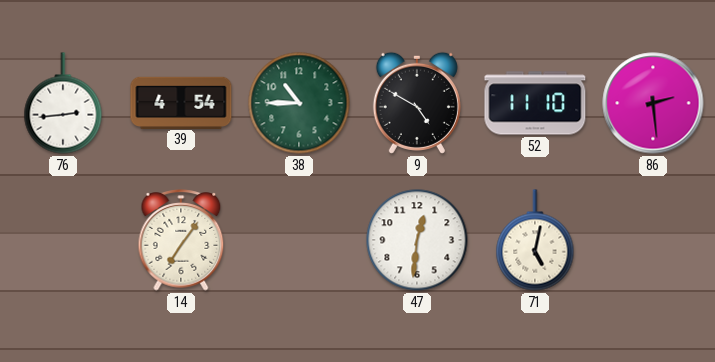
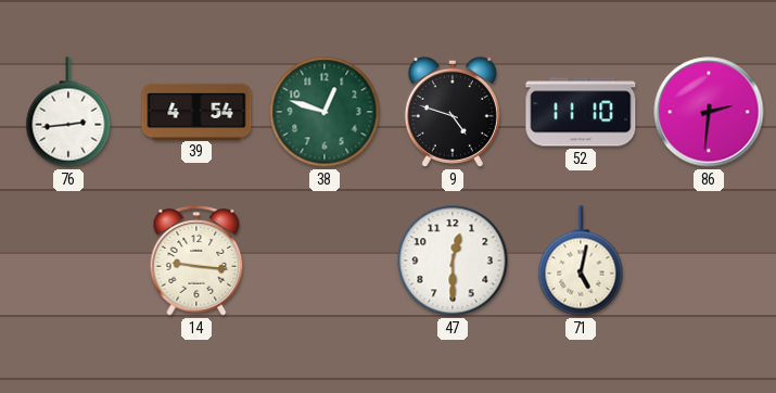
38: 10:45 -> 12:48 (325, 112)
9: 4:50 -> 4:48 (453, 112)
86: 2:29 -> 2:31 (709, 112)
14: 7:06 -> 9:16 (196, 261)
47: 12:31 -> 12:30 (453, 261)
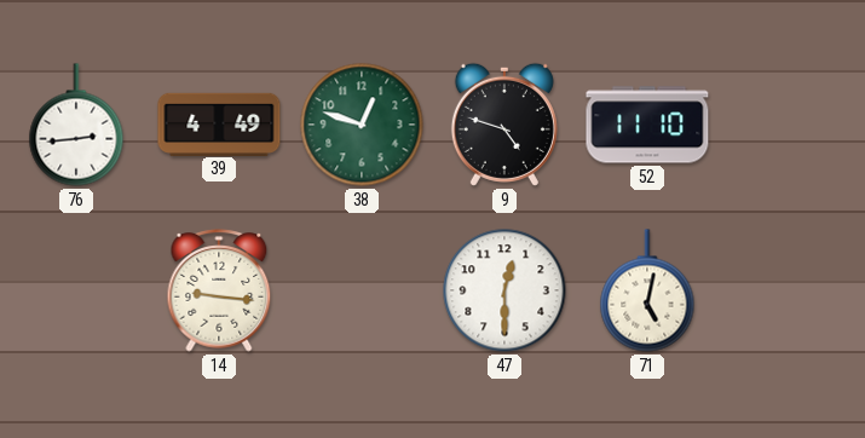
39: 4:54 -> 4:49 (219, 123)
86: 2:31 -> none (709, 112)
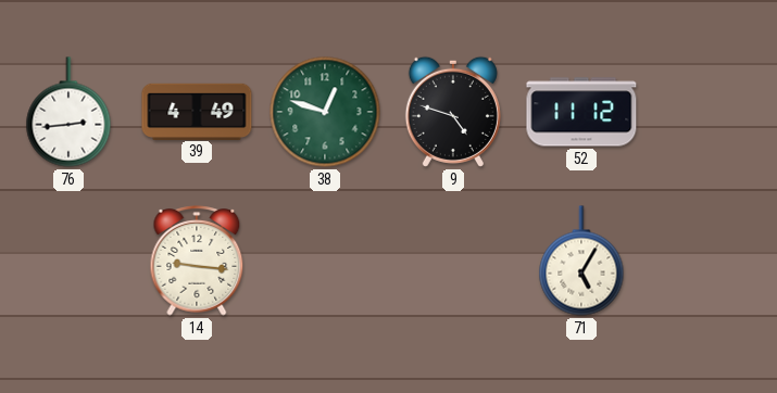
52: 11:10 -> 11:12 (581, 112)
47: 12:30 -> none (504, 290)
71: 5:02 -> 5:05 (581, 261)
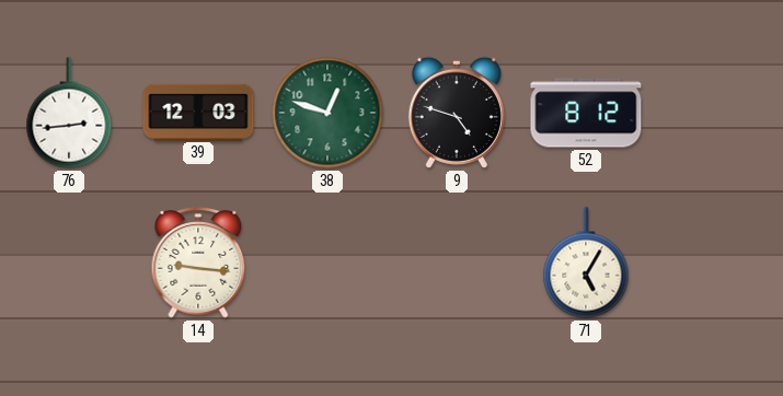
39: 4:49 -> 12:03 (198, 112)
52: 11:12 -> 8:12 (586, 113)
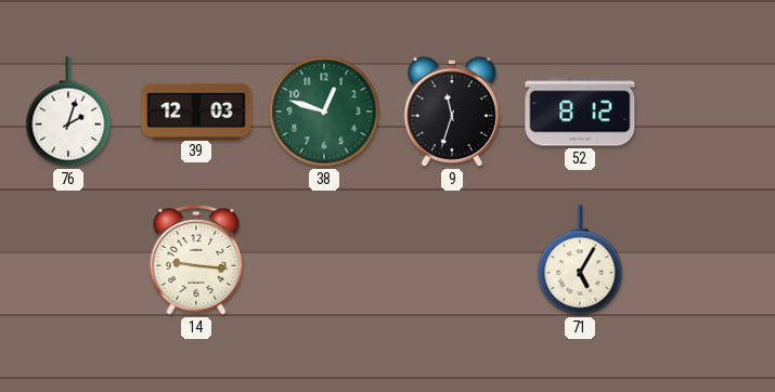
76: 2:44 -> 2:03 (68, 112)
9: 4:48 -> 11:33 (452, 112)
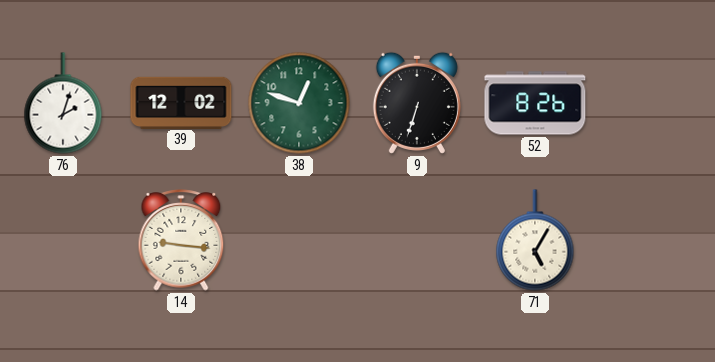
39: 12:03 -> 12:02 (181, 102)
9: 11:33 -> 6:33 (417, 103)
52: 8:12 -> 8:26 (535, 103)
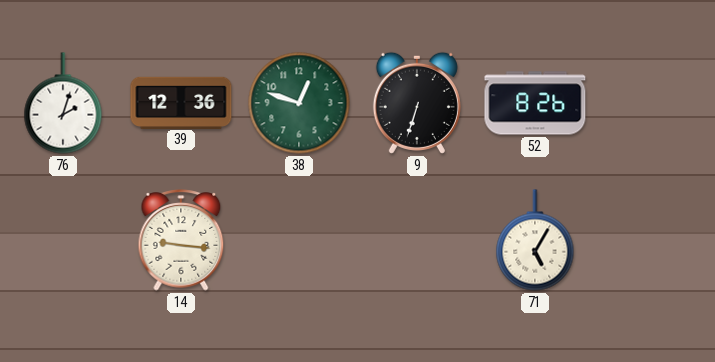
39: 12:02 -> 12:36 (181, 102)
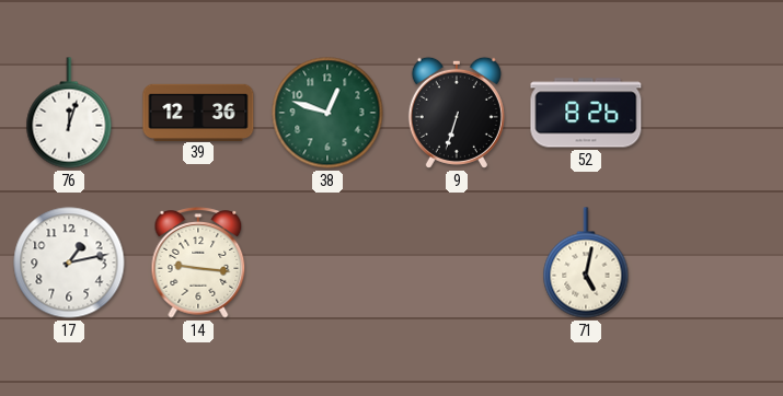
76: 2:03 -> 12:03 (69, 113)
17: none -> 1:13 (69, 263)
71: 5:05 -> 5:02 (586, 263)
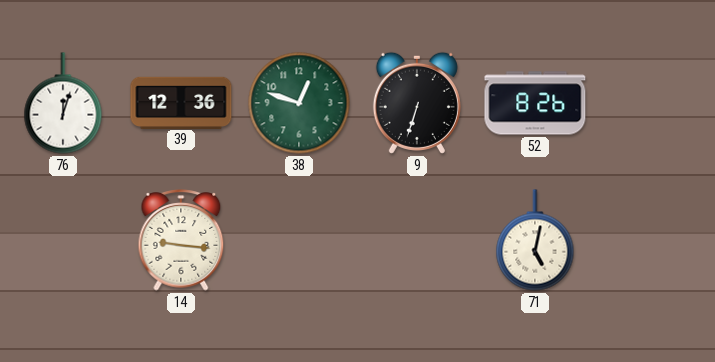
17: 1:13 -> none (69, 263)
